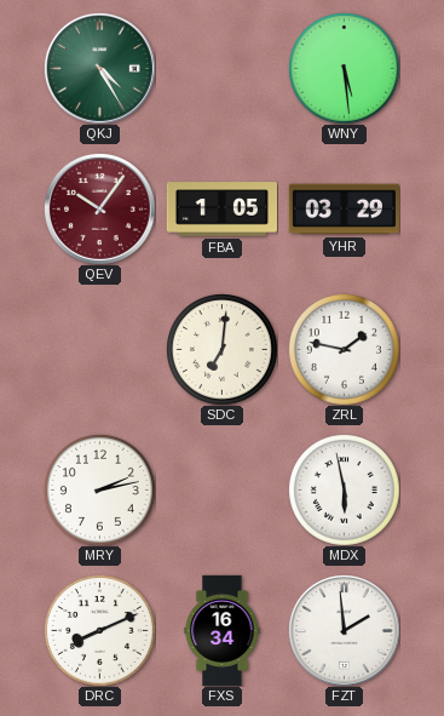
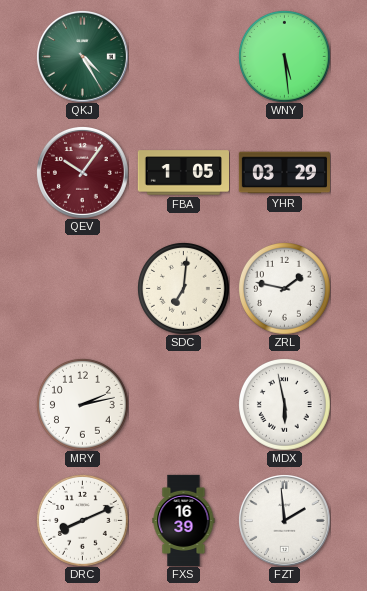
FXS: 16:34 -> 16:39 (184, 520)
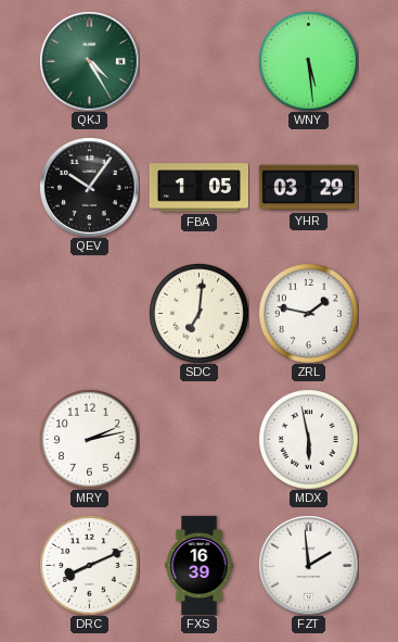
QEV dial: burgundy -> black (89, 187)
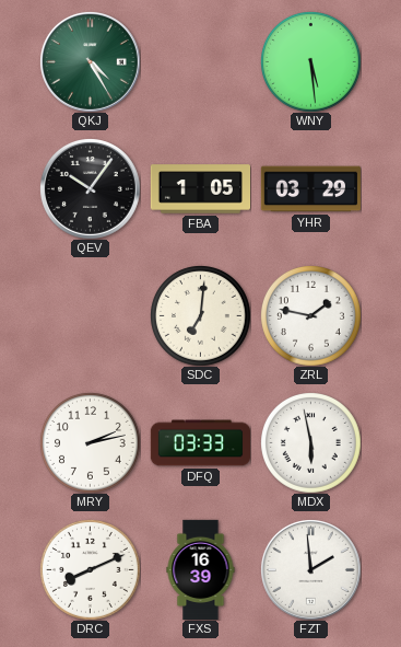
DFQ: none -> 03:33 (200, 443)
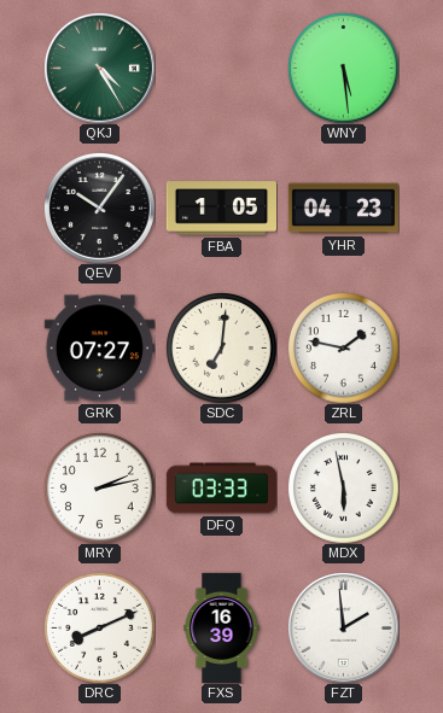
YHR: 03:29 -> 04:23 (343, 209)
GRK: none -> 07:27 (99, 349)
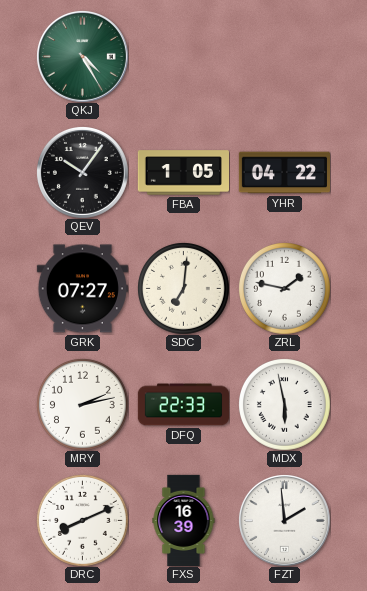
WNY: 5:29 -> none (344, 69)
YHR: 04:23 -> 04:22 (284, 173)
DFQ: 03:33 -> 22:33 (183, 405)
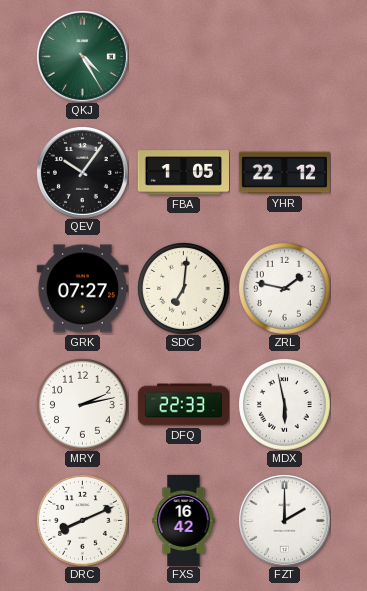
YHR: 04:22 -> 22:12 (284, 173)
FXS: 16:39 -> 16:42 (184, 520)
FZT: 1:59 -> 2:00 (284, 520)
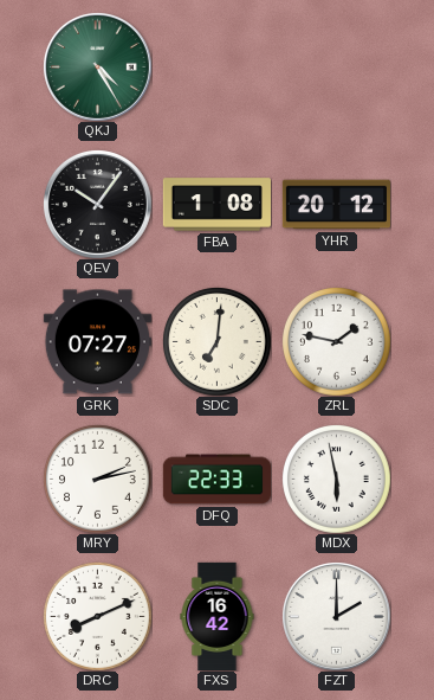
FBA: 1:05 -> 1:08 (216, 205)
YHR: 22:12 -> 20:12 (336, 205)
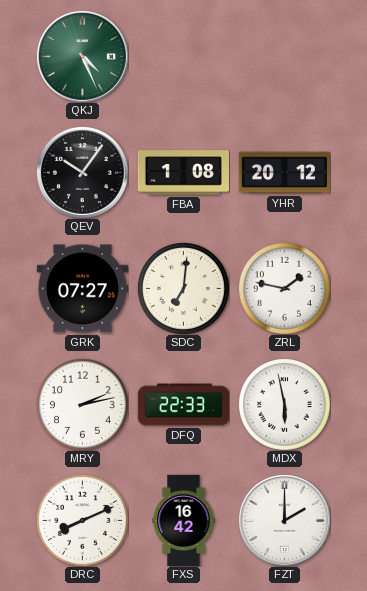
QKJ: 4:25 -> 4:26 (82, 56)
